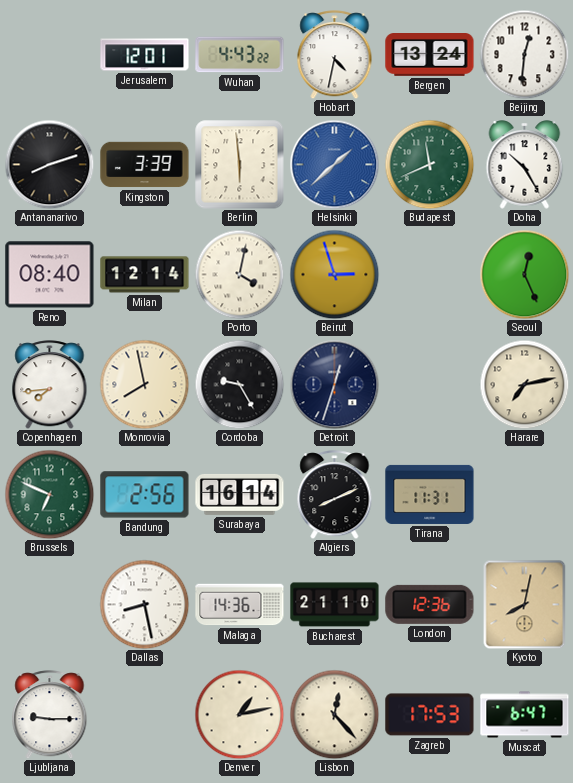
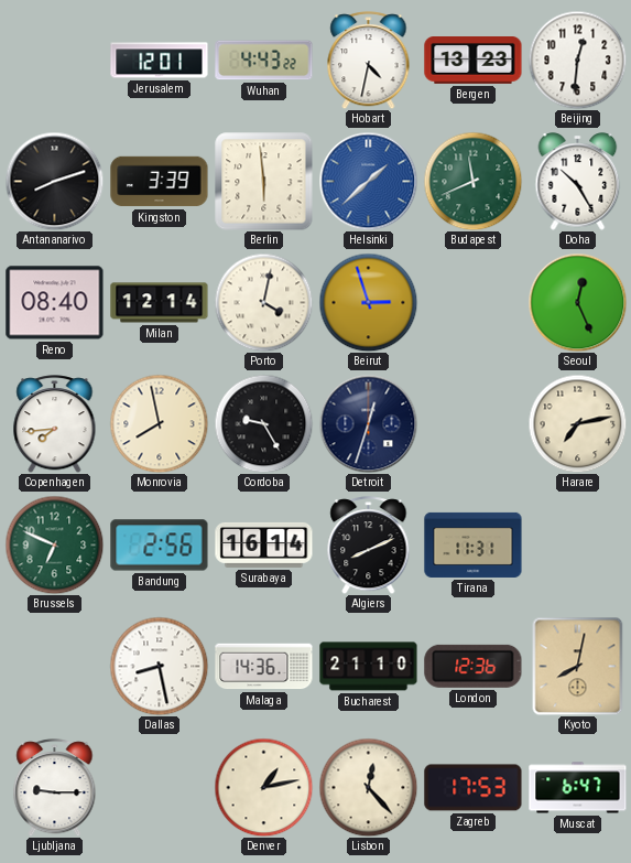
Bergen: 13:24 -> 13:23 (474, 61)
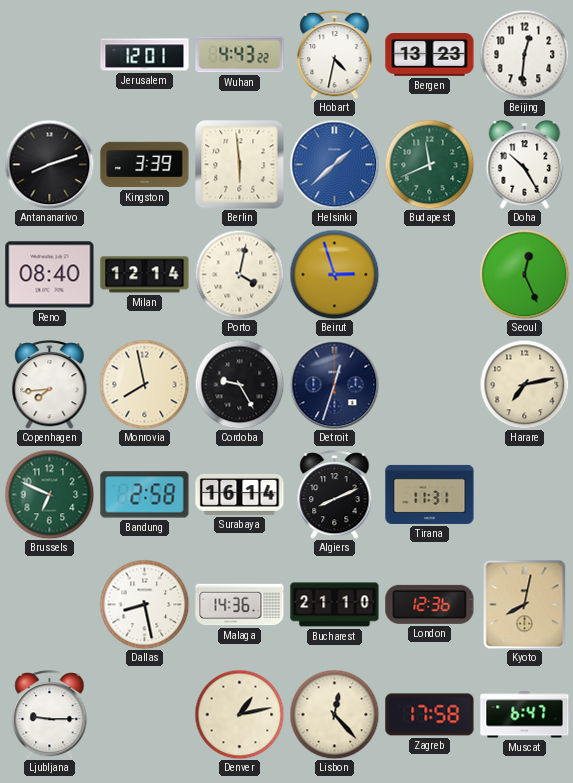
Bandung: 2:56 -> 2:58 (145, 495)
Zagreb: 17:53 -> 17:58 (430, 715)
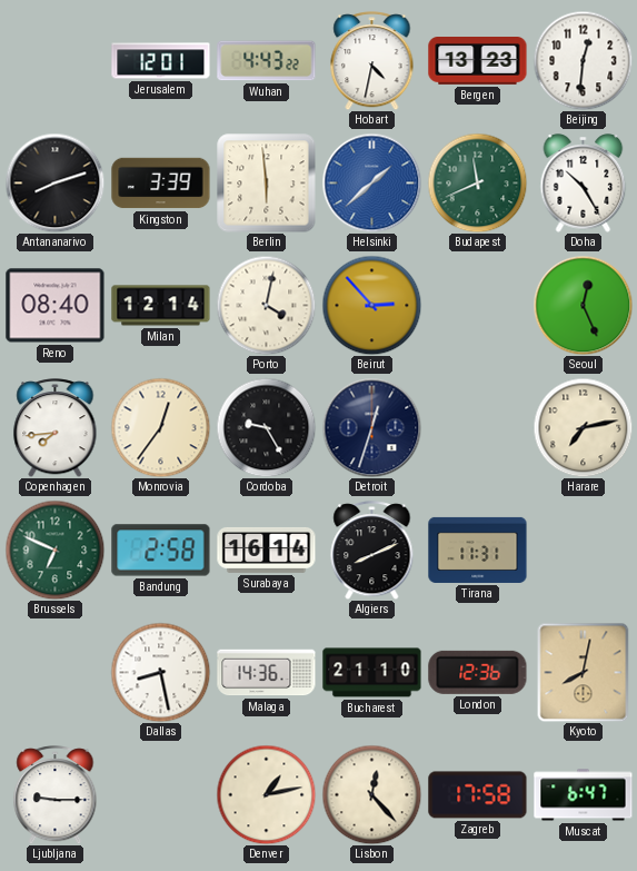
Beirut: 2:57 -> 2:53 (371, 305)
Monrovia: 7:58 -> 12:36 (160, 427)
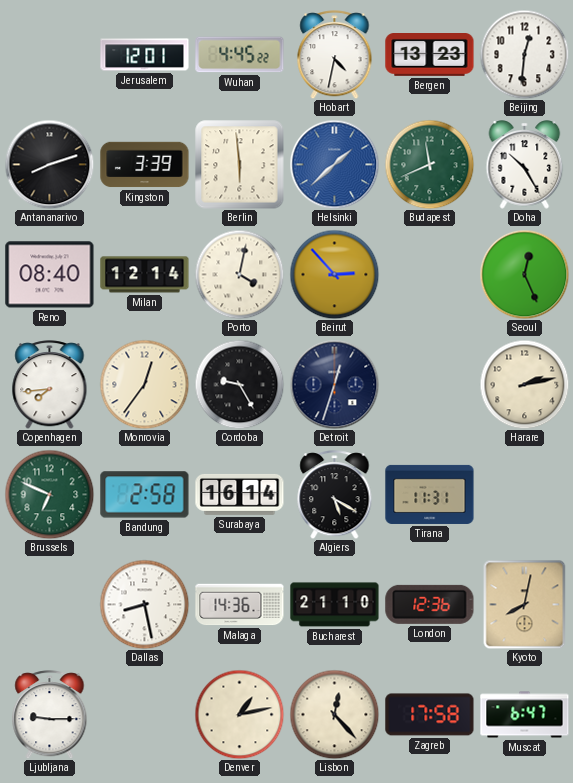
Wuhan: 4:43 -> 4:45 (240, 55)
Harare: 7:13 -> 2:13 (524, 384)
Algiers: 8:11 -> 5:20 (335, 495)
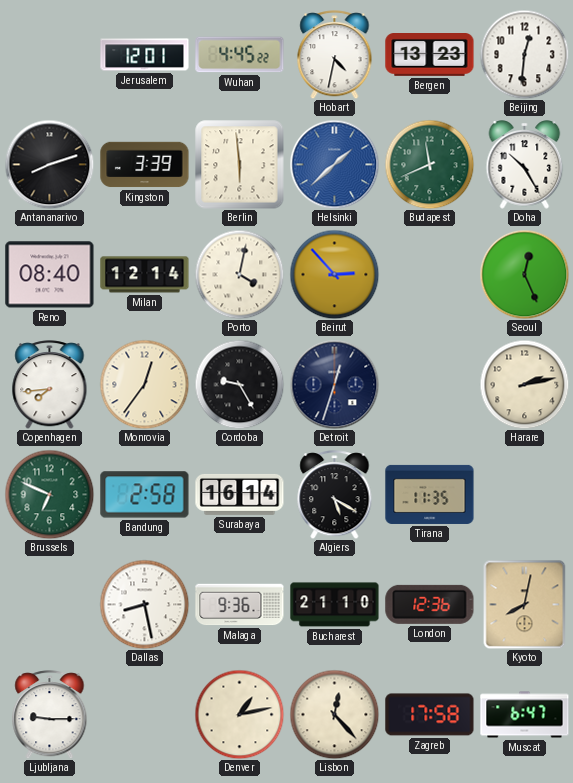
Tirana: 11:31 -> 11:35 (430, 494)
Malaga: 14:36 -> 9:36 (240, 605)
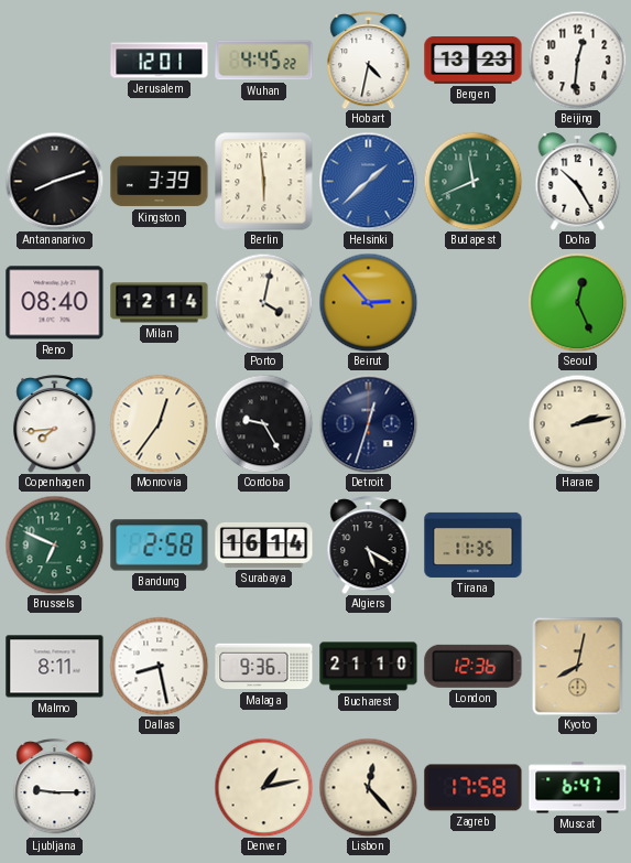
Malmo: none -> 8:11 (55, 667)
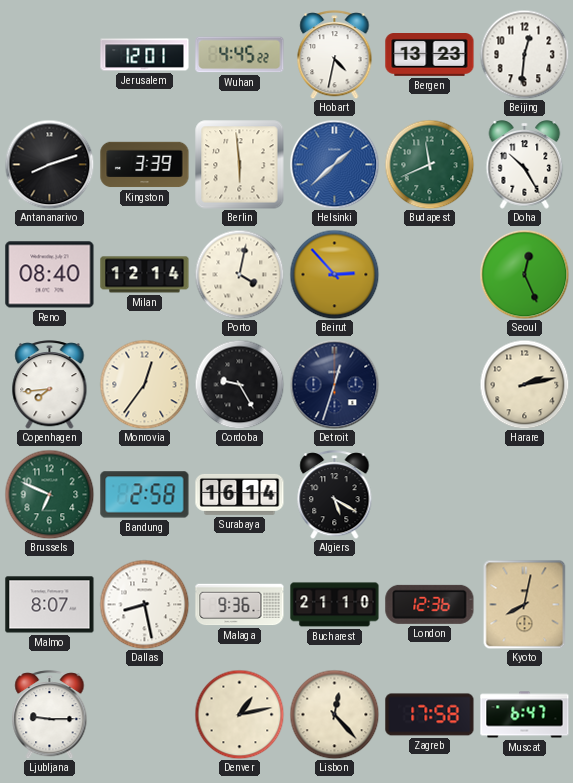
Tirana: 11:35 -> none (474, 544)
Malmo: 8:11 -> 8:07 (50, 605)
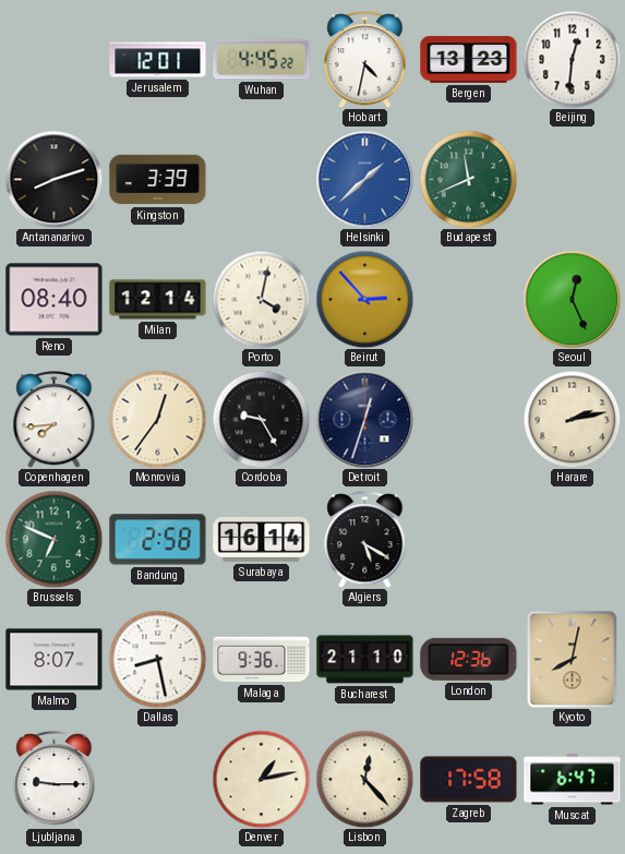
Berlin: 5:59 -> none (240, 165)
Doha: 10:25 -> none (525, 165)
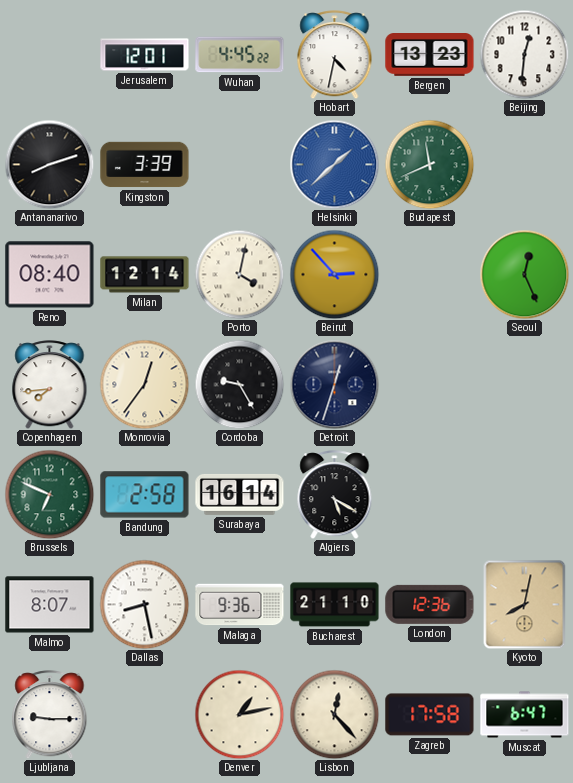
Harare: 2:13 -> none (572, 419)
